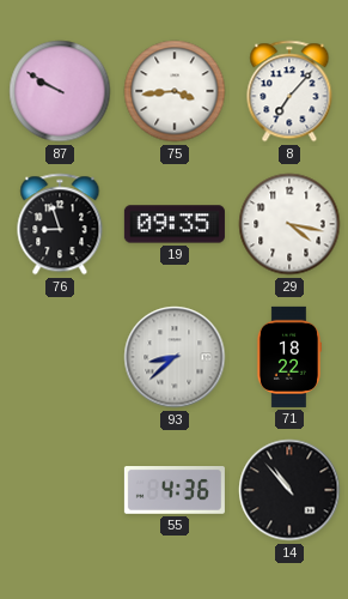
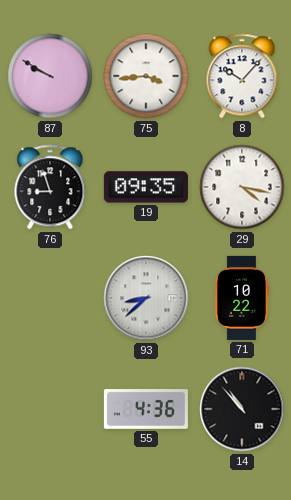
8: 7:07 -> 10:07 (242, 76)
71: 18:22 -> 10:22 (241, 298)
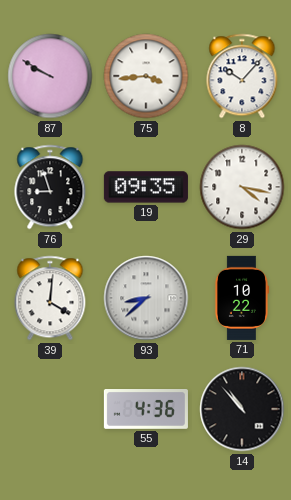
39: none -> 4:01 (50, 298)
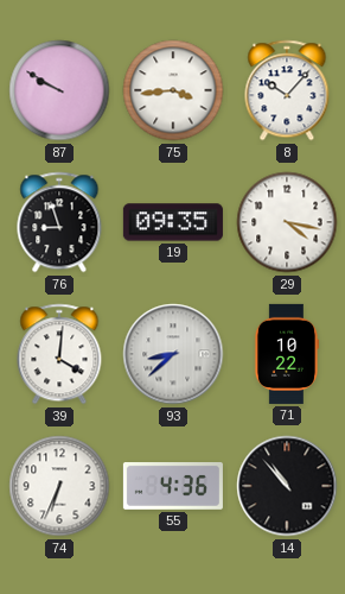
74: none -> 6:34 (59, 486)
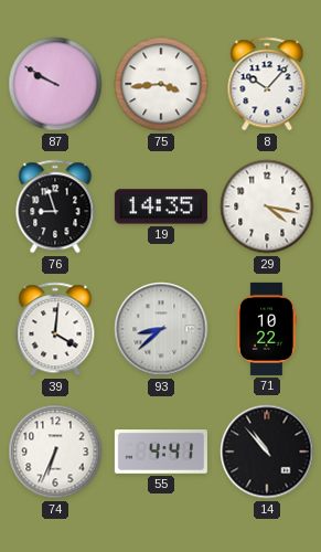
19: 09:35 -> 14:35 (161, 206)
55: 4:36 -> 4:41 (161, 453)
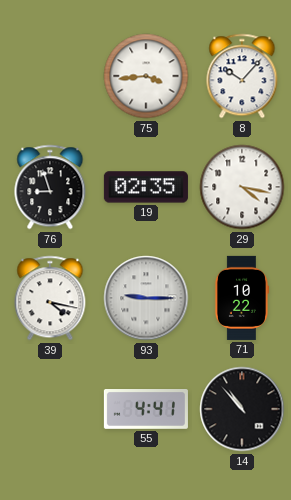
87: 9:50 -> none (55, 84)
19: 14:35 -> 02:35 (146, 187)
39: 4:01 -> 4:17 (50, 298)
93: 8:38 -> 9:15 (146, 298)
74: 6:34 -> none (55, 452)
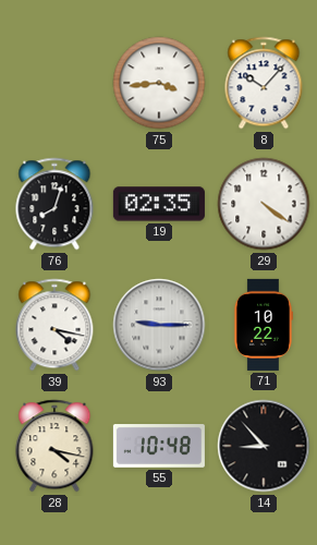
76: 8:57 -> 8:03 (54, 204)
29: 4:17 -> 4:21 (264, 204)
28: none -> 4:17 (54, 446)
55: 4:41 -> 10:48 (159, 447)
14: 10:53 -> 8:53 (264, 446)
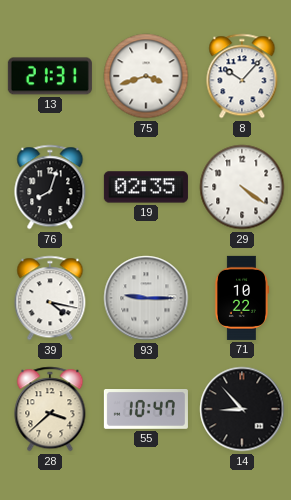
13: none -> 21:31 (50, 76)
75: 3:44 -> 3:42 (146, 76)
28: 4:17 -> 3:38 (50, 409)
55: 10:48 -> 10:47 (146, 410)
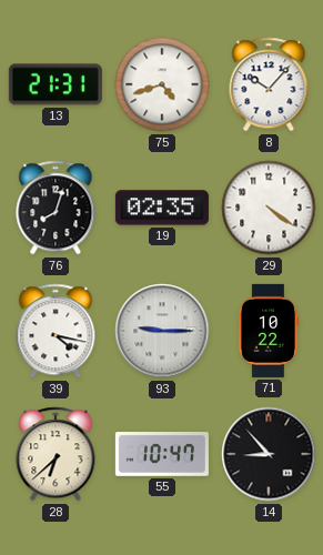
75: 3:42 -> 4:42 (162, 84)
28: 3:38 -> 6:38 (55, 454)
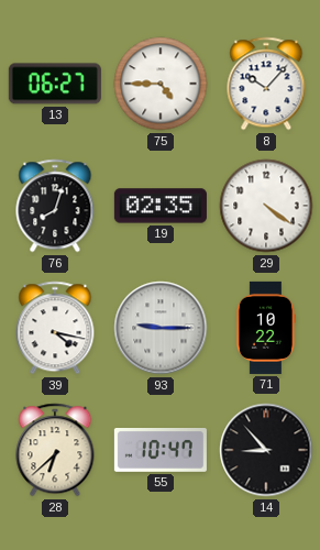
13: 21:31 -> 06:27 (55, 84)
75: 4:42 -> 4:45 (161, 84)
